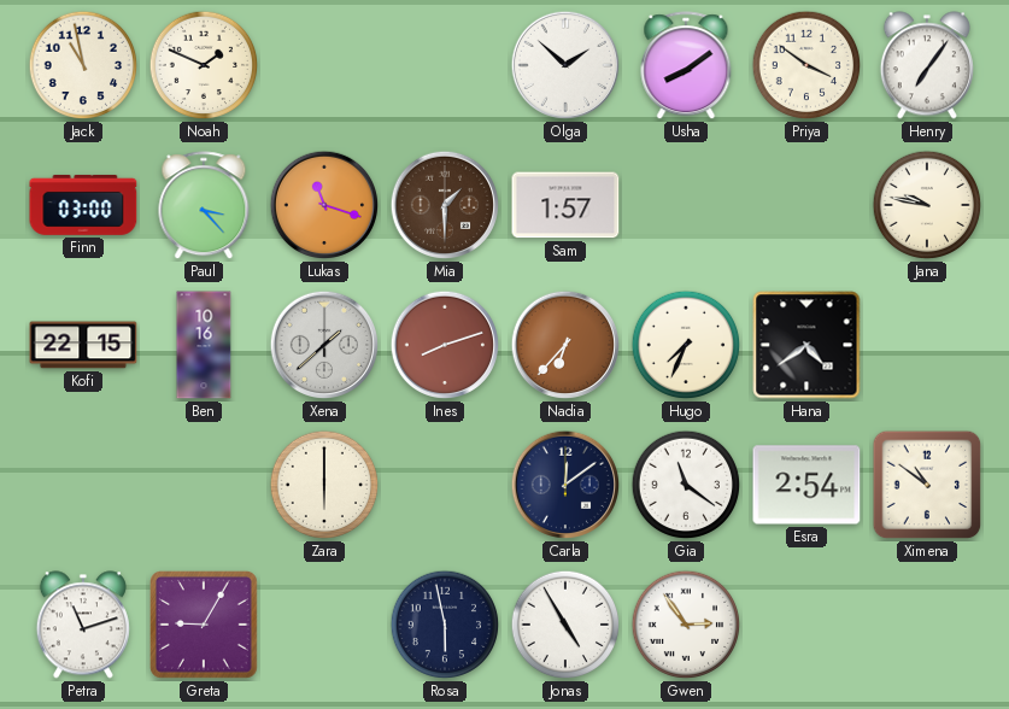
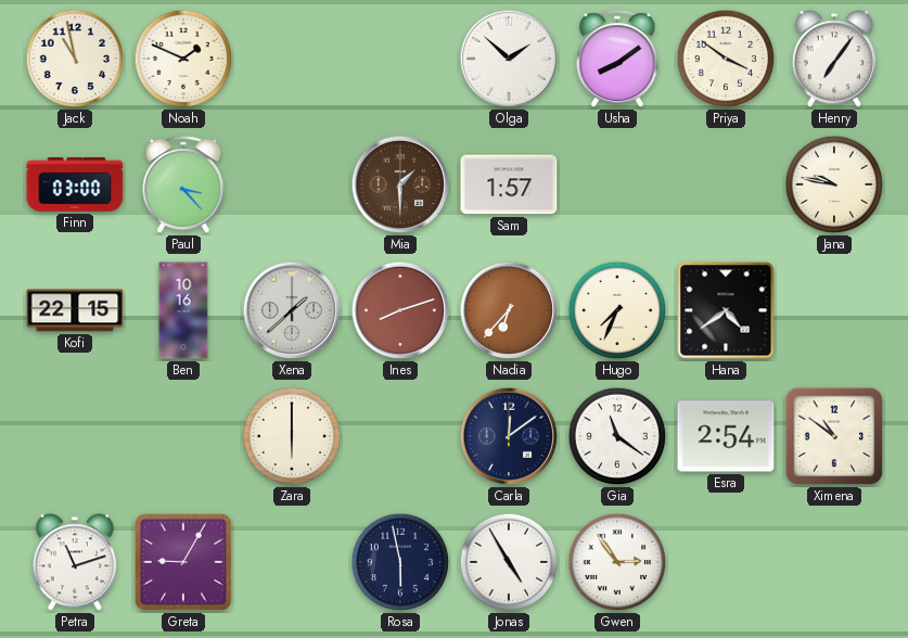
Lukas: 11:18 -> none (324, 205)
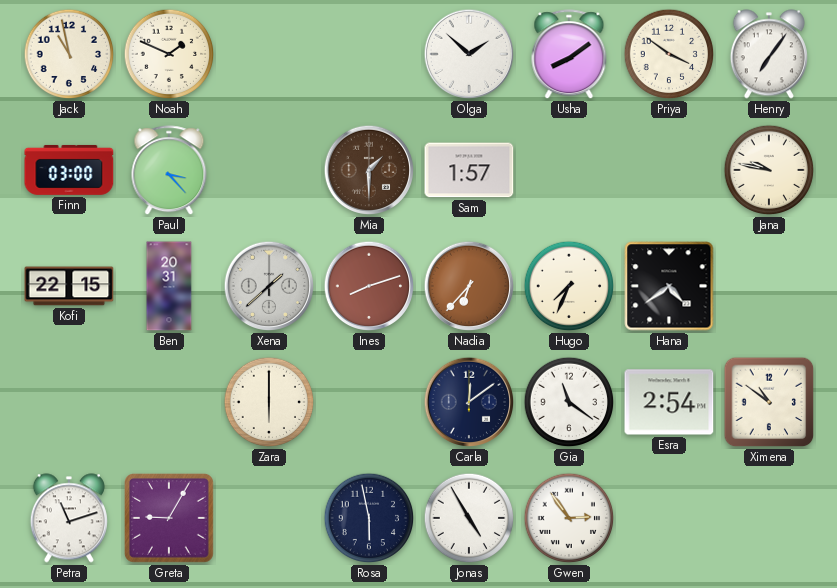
Ben: 10:16 -> 20:31 (169, 286)
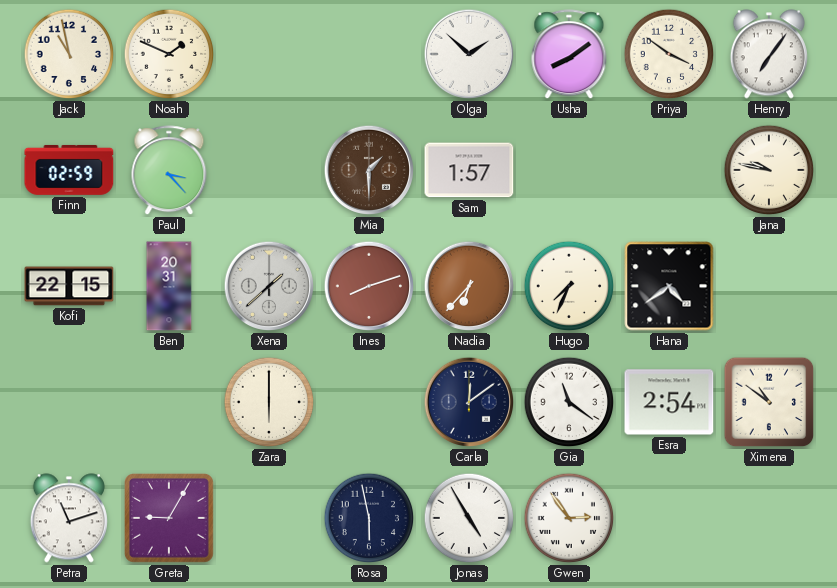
Finn: 03:00 -> 02:59 (69, 170)
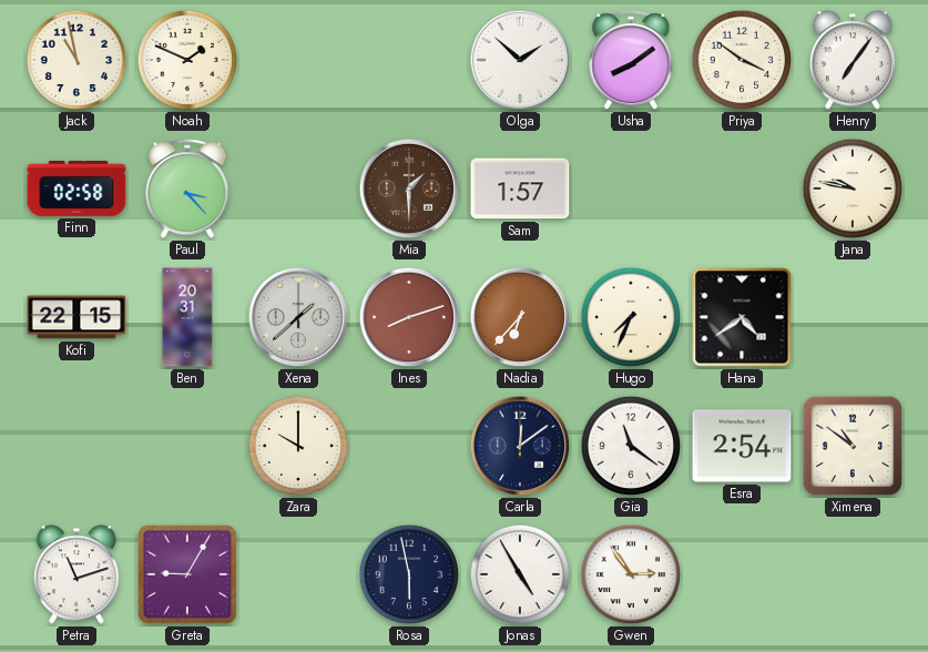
Finn: 02:59 -> 02:58 (77, 189)
Zara: 6:00 -> 10:00 (298, 446)
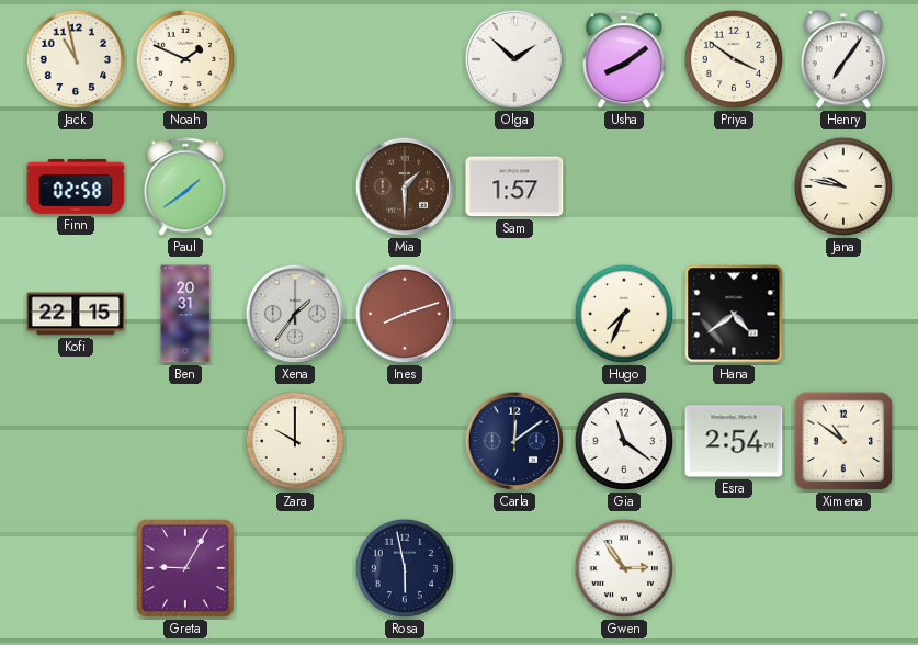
Paul: 3:23 -> 1:39 (185, 188)
Xena: 1:38 -> 1:36 (295, 314)
Nadia: 6:37 -> none (520, 317)
Petra: 11:12 -> none (77, 574)
Jonas: 4:55 -> none (520, 574)
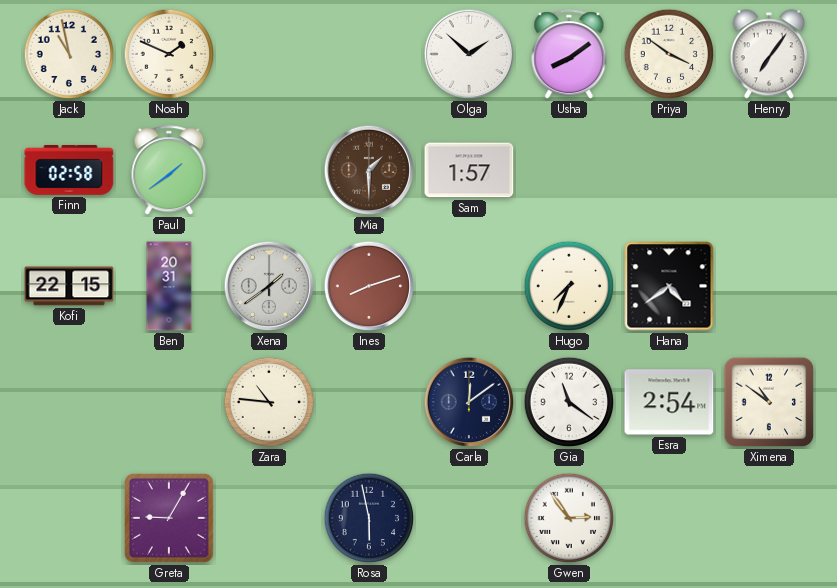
Jana: 9:47 -> none (843, 186)
Xena: 1:36 -> 1:39 (269, 286)
Zara: 10:00 -> 10:46 (269, 402)
